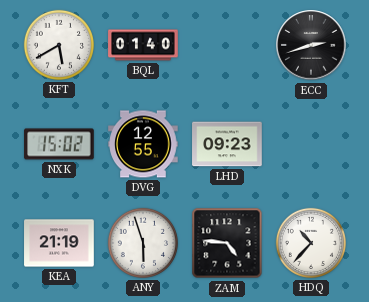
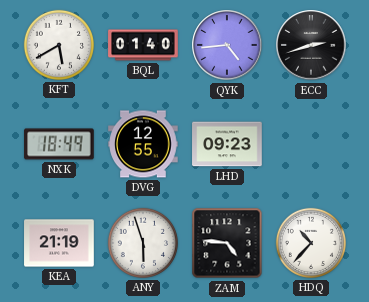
QYK: none -> 4:44 (227, 45)
NXK: 15:02 -> 18:49 (59, 144)
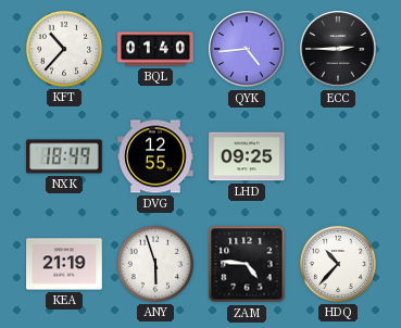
KFT: 5:40 -> 10:37 (64, 49)
ECC: 2:42 -> 2:45 (338, 49)
LHD: 09:23 -> 09:25 (247, 156)
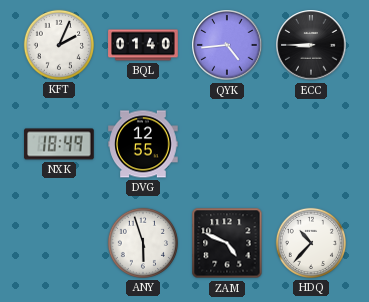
KFT: 10:37 -> 2:04 (59, 45)
ECC: 2:45 -> 8:45 (311, 45)
LHD: 09:25 -> none (247, 156)
KEA: 21:19 -> none (64, 264)
ZAM: 4:46 -> 4:49 (227, 243)
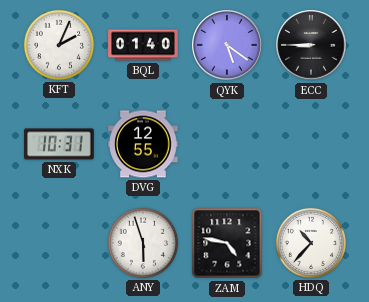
QYK: 4:44 -> 5:21 (227, 45)
NXK: 18:49 -> 10:31 (59, 144)
ZAM: 4:49 -> 4:47 (227, 243)
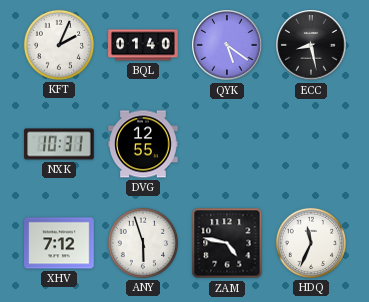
ECC: 8:45 -> 8:28 (311, 45)
XHV: none -> 7:12 (59, 243)
HDQ: 10:37 -> 11:34 (311, 243)
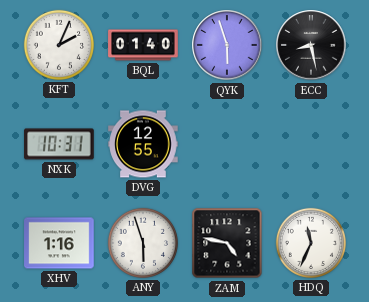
QYK: 5:21 -> 5:57 (227, 45)
XHV: 7:12 -> 1:16 (59, 243)
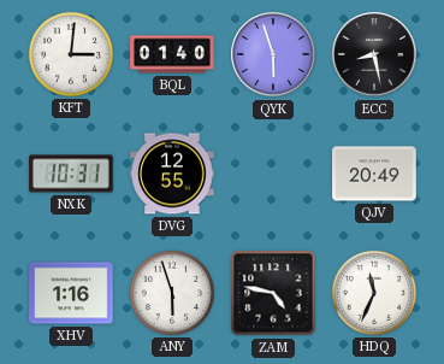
KFT: 2:04 -> 3:01 (71, 54)
QJV: none -> 20:49 (374, 174)
